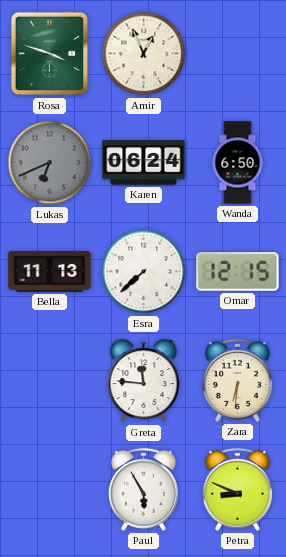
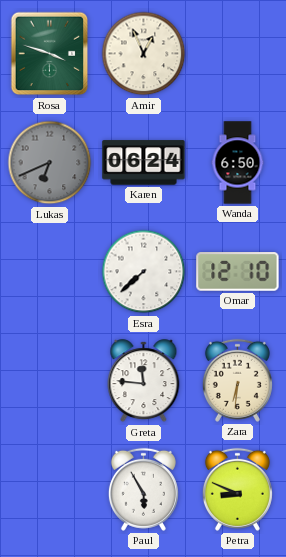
Bella: 11:13 -> none (50, 272)
Omar: 12:15 -> 12:10 (238, 272)
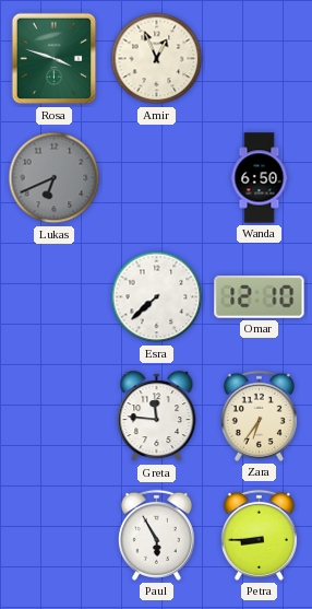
Karen: 06:24 -> none (144, 163)
Zara: 6:31 -> 6:36 (259, 415)
Petra: 8:49 -> 8:45 (259, 535)
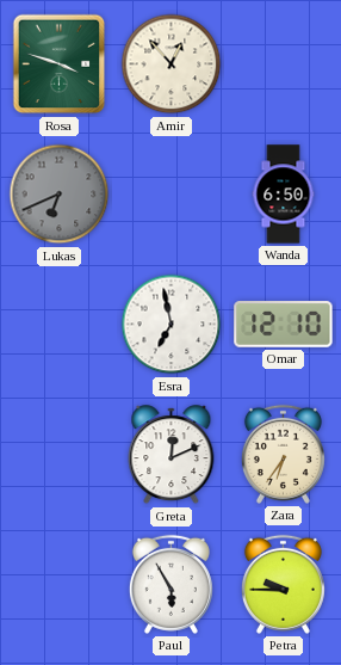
Amir: 12:56 -> 12:53 (172, 64)
Esra: 7:38 -> 6:58 (172, 325)
Greta: 11:46 -> 12:11 (172, 455)
Petra: 8:45 -> 9:45 (283, 584)
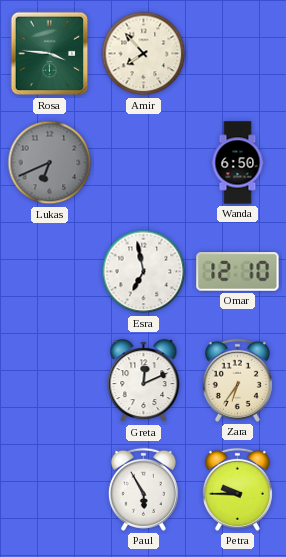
Rosa: 3:48 -> 3:46 (50, 54)
Amir: 12:53 -> 7:53 (144, 54)
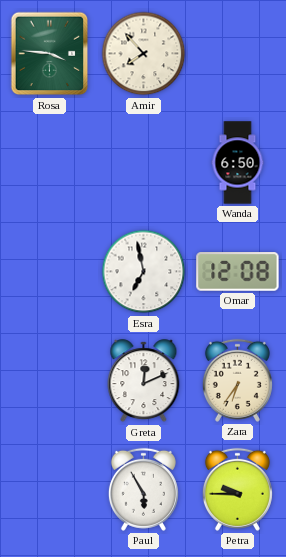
Lukas: 6:41 -> none (50, 163)
Omar: 12:10 -> 12:08 (238, 272)
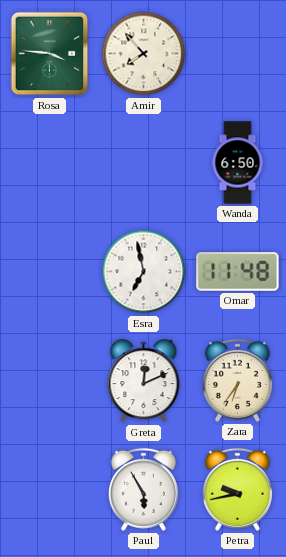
Omar: 12:08 -> 11:48 (238, 272)
Petra: 9:45 -> 9:43 (237, 489)
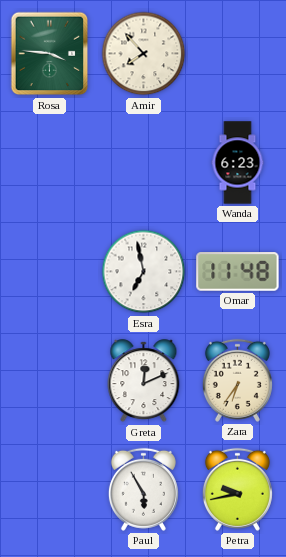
Wanda: 6:50 -> 6:23 (238, 163)
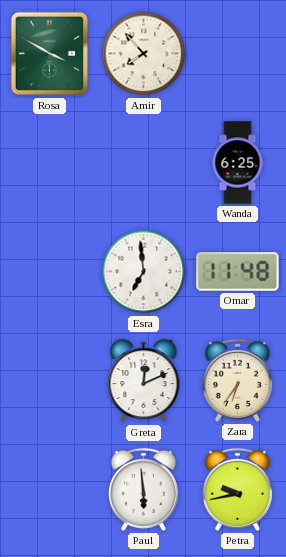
Rosa: 3:46 -> 3:50 (50, 54)
Wanda: 6:23 -> 6:25 (238, 163)
Esra: 6:58 -> 6:59 (144, 272)
Paul: 5:55 -> 5:59 (143, 489)
